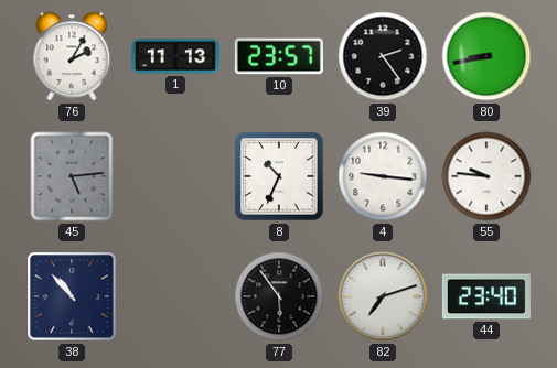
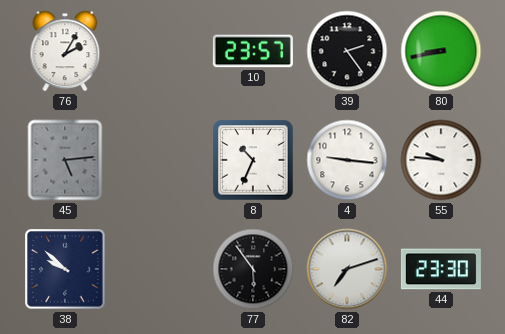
1: 11:13 -> none (175, 56)
38: 10:53 -> 9:52 (65, 269)
44: 23:40 -> 23:30 (441, 269)
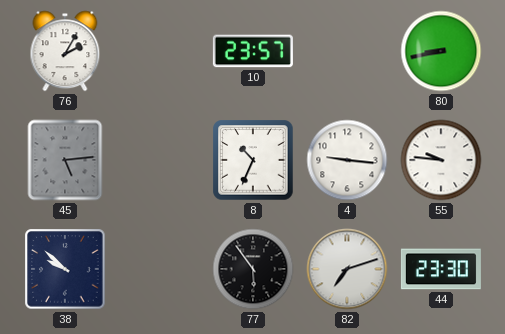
39: 2:24 -> none (347, 51)
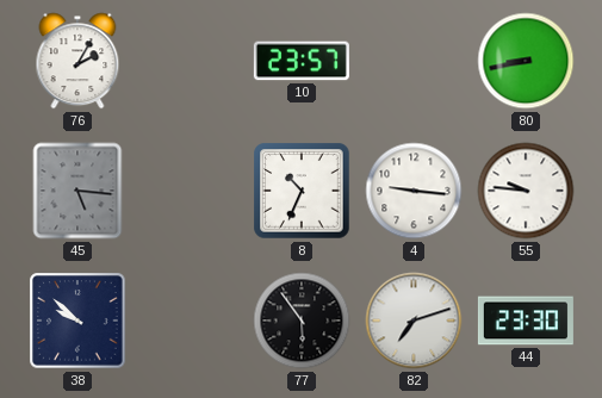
45: 5:14 -> 5:16 (77, 191)
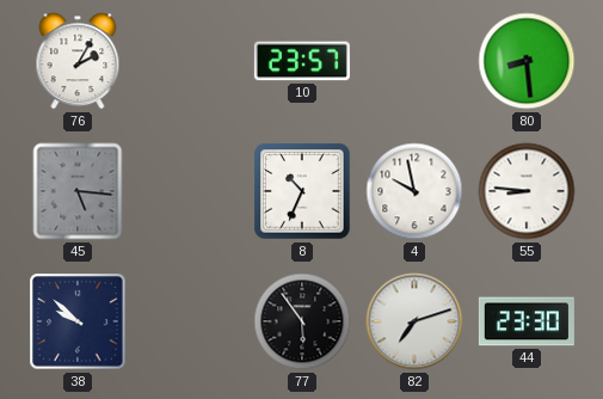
80: 8:43 -> 8:29 (527, 61)
4: 9:16 -> 9:58 (414, 191)
55: 9:46 -> 8:46 (527, 191)
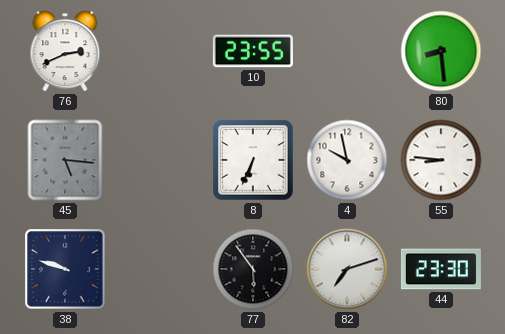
76: 2:05 -> 2:41 (65, 51)
10: 23:57 -> 23:55 (253, 51)
8: 10:34 -> 6:34 (253, 160)
38: 9:52 -> 9:48 (65, 269)
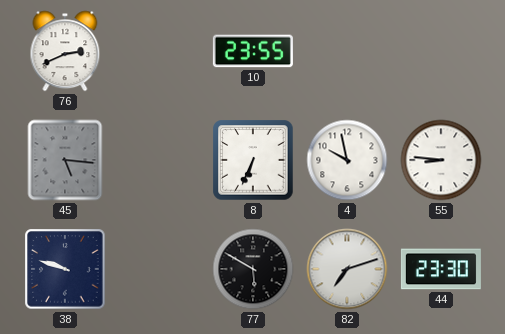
80: 8:29 -> none (441, 51)
77: 5:54 -> 5:50 (253, 269)
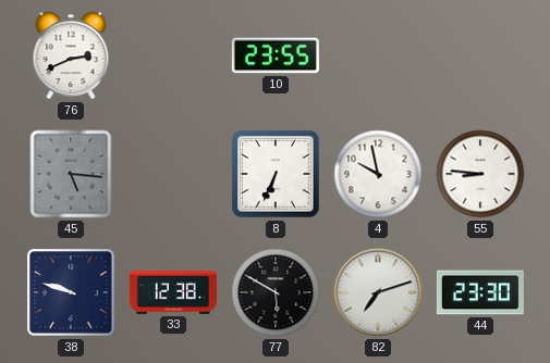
33: none -> 12:38 (173, 292)
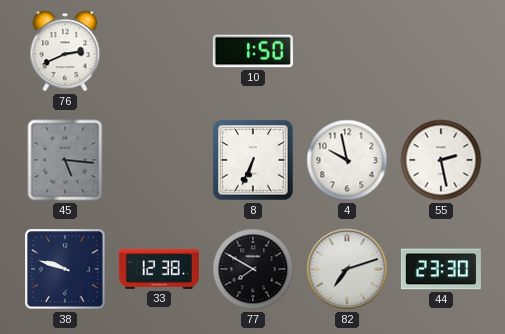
10: 23:55 -> 1:50 (253, 51)
55: 8:46 -> 2:28 (441, 160)
77: 5:50 -> 7:50 (253, 269)
